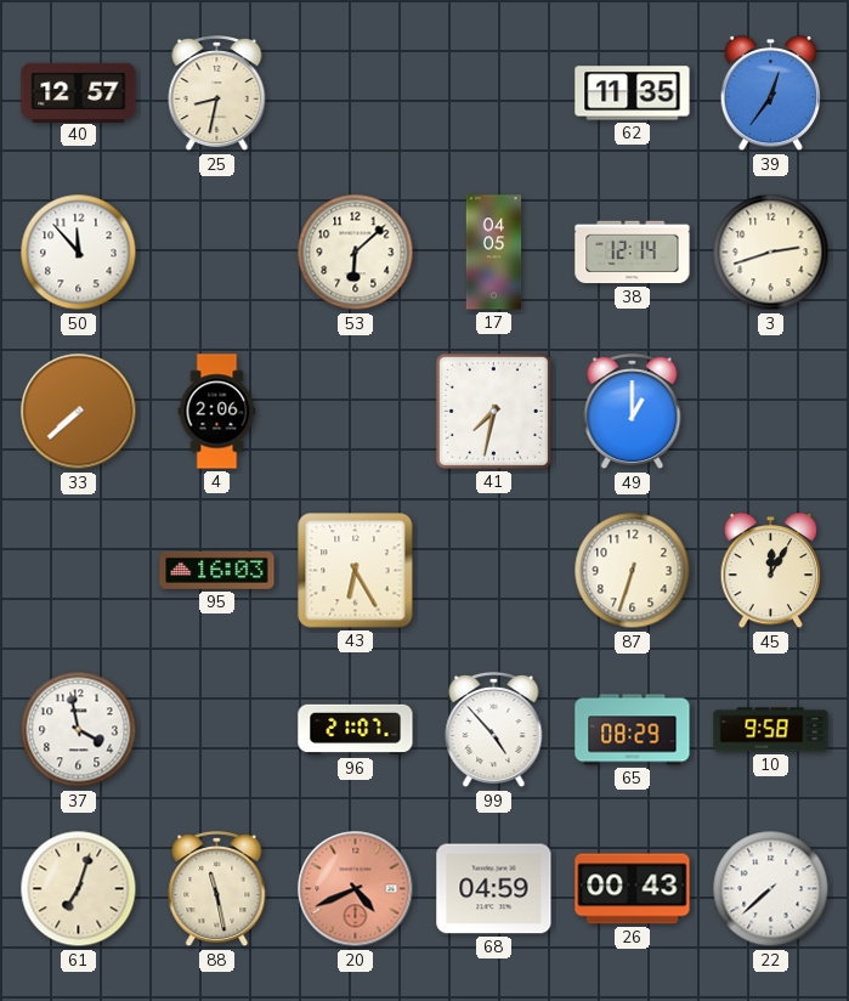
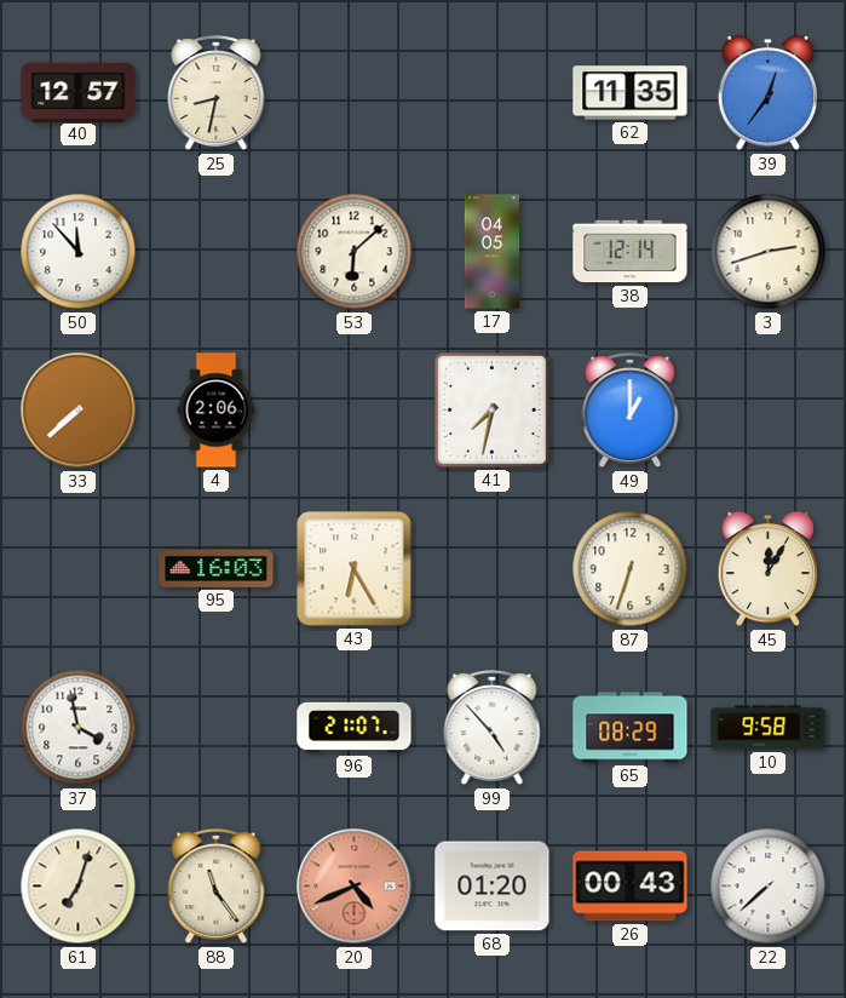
88: 11:28 -> 11:24 (217, 888)
68: 04:59 -> 01:20 (493, 887)
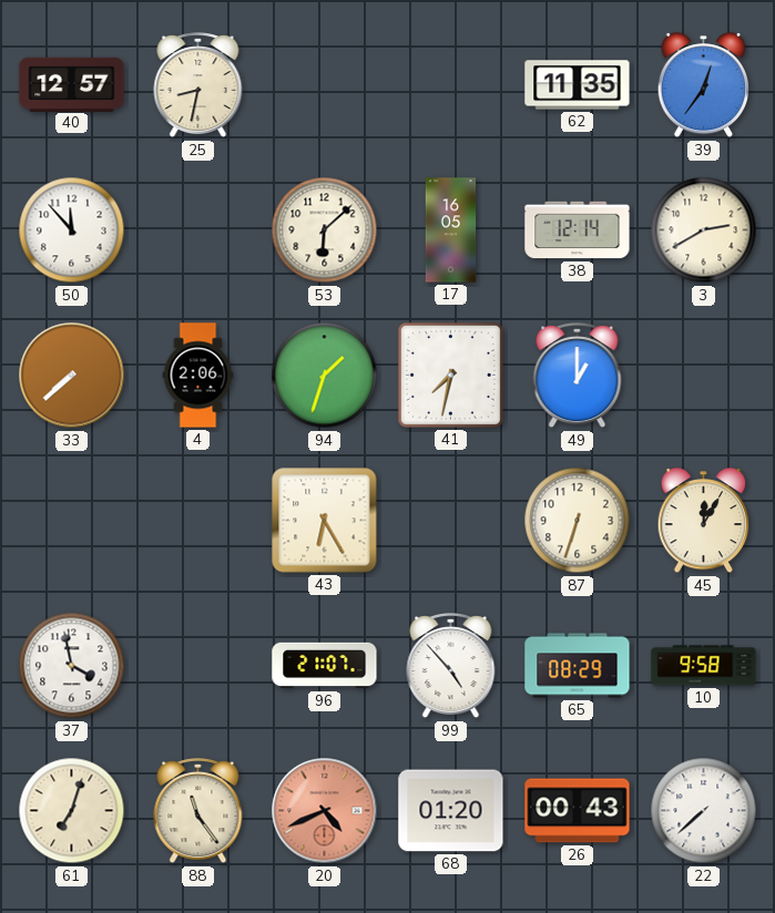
17: 04:05 -> 16:05 (451, 230)
3: 2:42 -> 2:40 (704, 230)
94: none -> 1:33 (325, 376)
95: 16:03 -> none (217, 568)
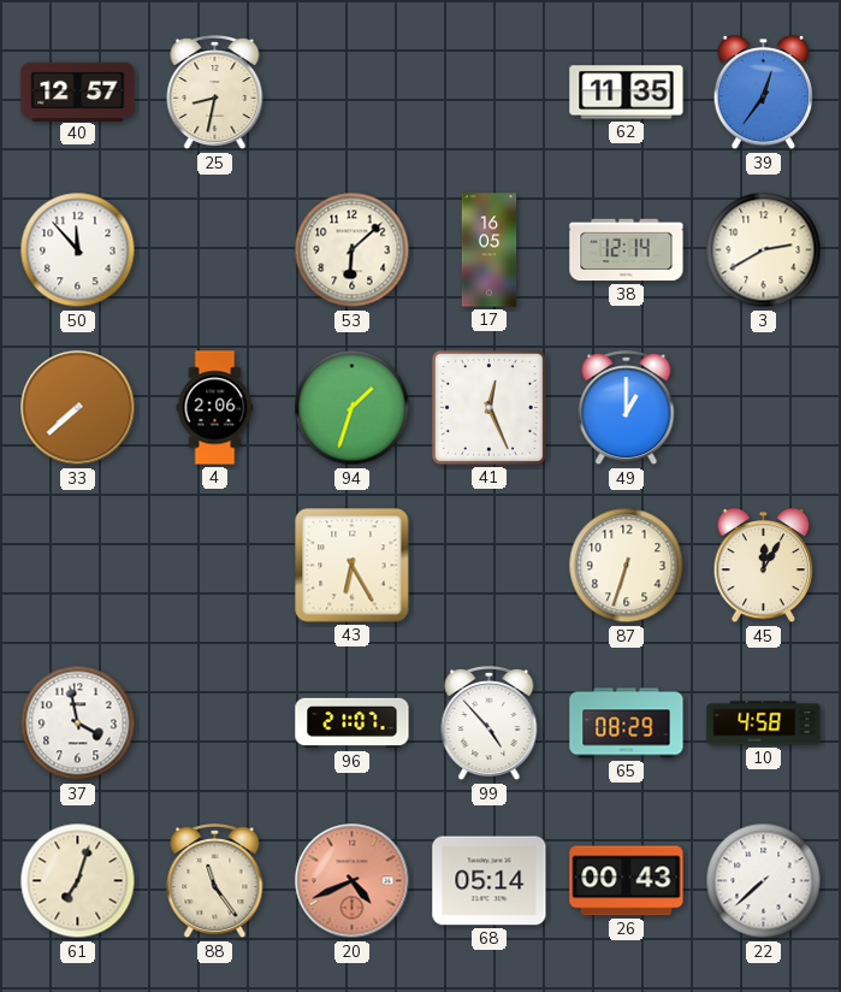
41: 7:32 -> 12:26 (488, 407)
10: 9:58 -> 4:58 (764, 724)
68: 01:20 -> 05:14 (490, 881)
